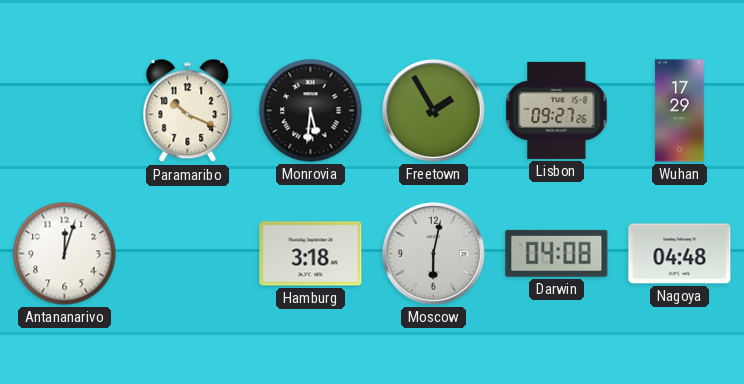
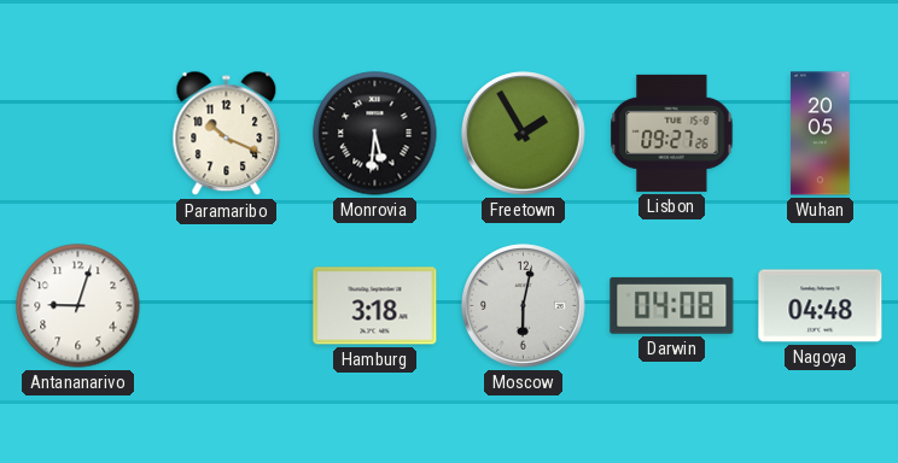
Wuhan: 17:29 -> 20:05 (821, 134)
Antananarivo: 12:03 -> 9:03 (78, 306)
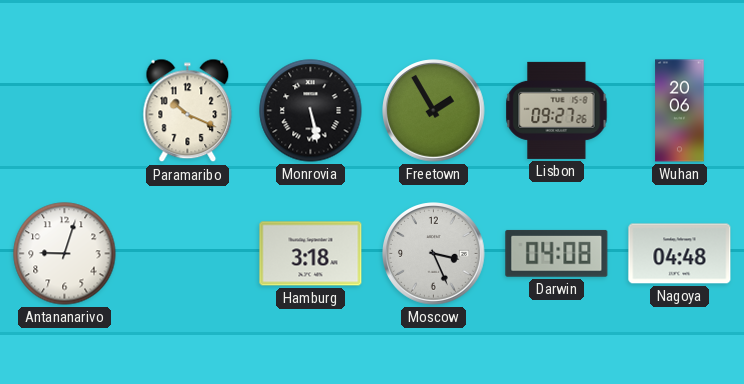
Monrovia: 5:31 -> 5:28 (311, 111)
Wuhan: 20:05 -> 20:06 (680, 111)
Moscow: 6:02 -> 3:26 (434, 254)
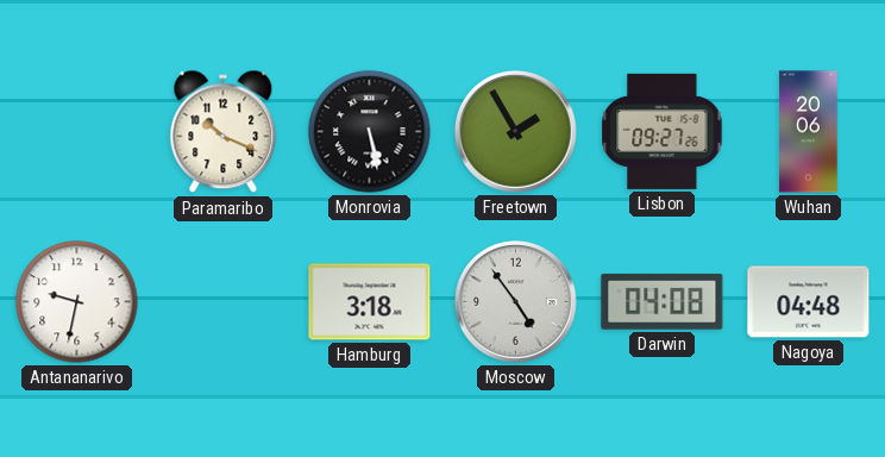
Antananarivo: 9:03 -> 9:32 (77, 302)
Moscow: 3:26 -> 4:54 (516, 302)
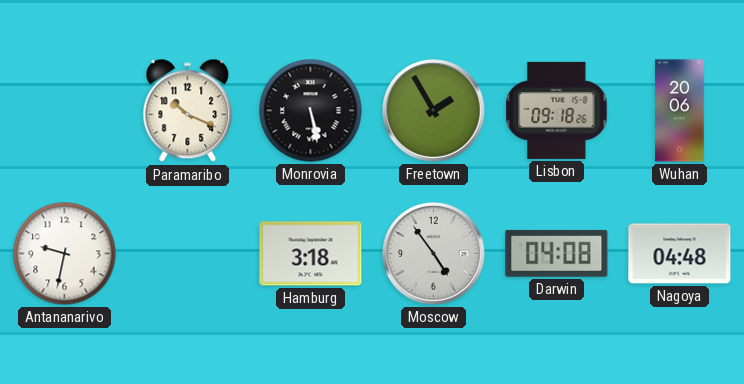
Lisbon: 09:27 -> 09:18 (557, 110)
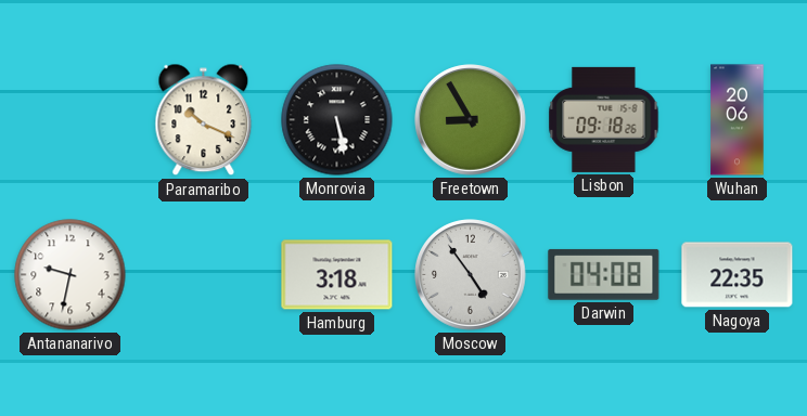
Freetown: 1:55 -> 8:55 (471, 120)
Nagoya: 04:48 -> 22:35 (738, 275)
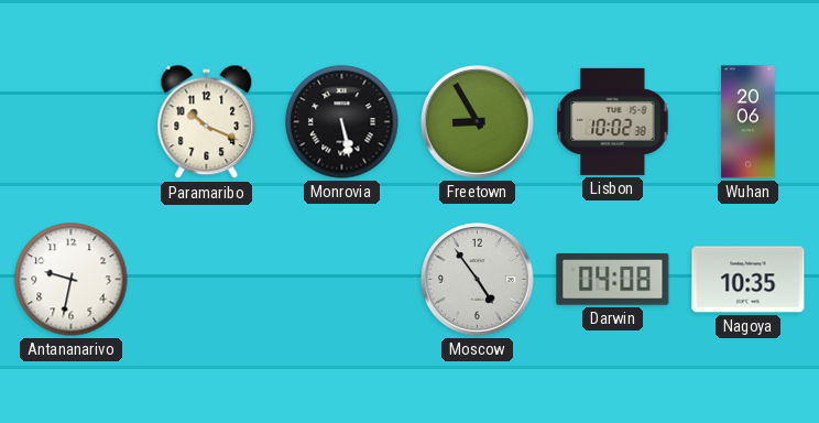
Lisbon: 09:18 -> 10:02 (613, 121)
Hamburg: 3:18 -> none (337, 275)
Nagoya: 22:35 -> 10:35 (749, 280)
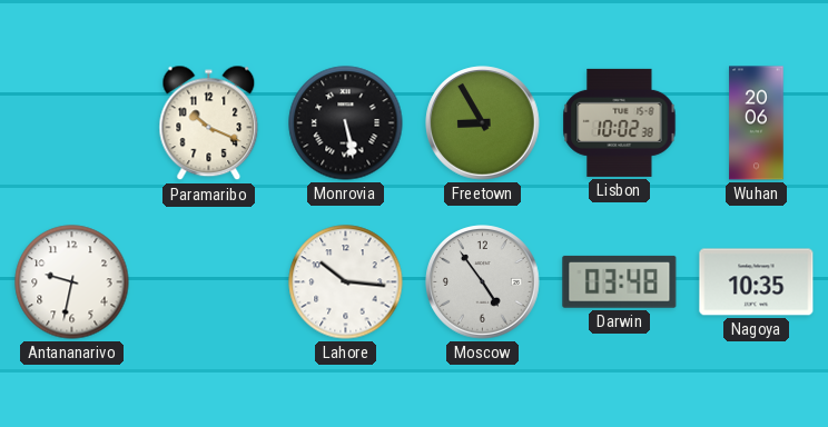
Lahore: none -> 10:16 (346, 282)
Darwin: 04:08 -> 03:48 (620, 281)
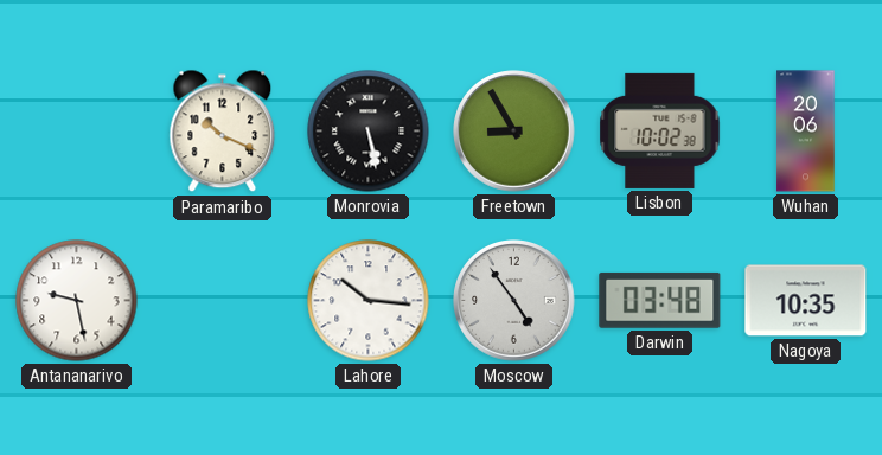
Antananarivo: 9:32 -> 9:28 (77, 301)
